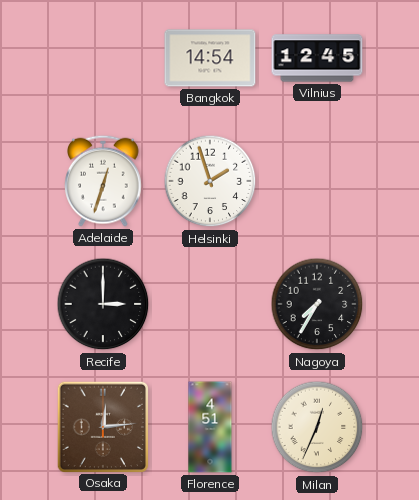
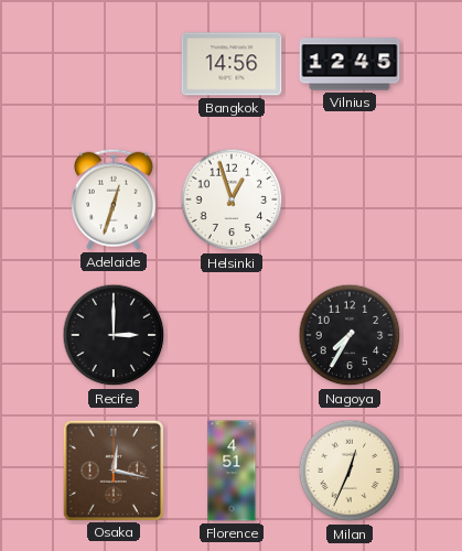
Bangkok: 14:54 -> 14:56 (232, 64)
Helsinki: 1:57 -> 12:57 (232, 199)
Osaka: 12:14 -> 12:17 (112, 469)
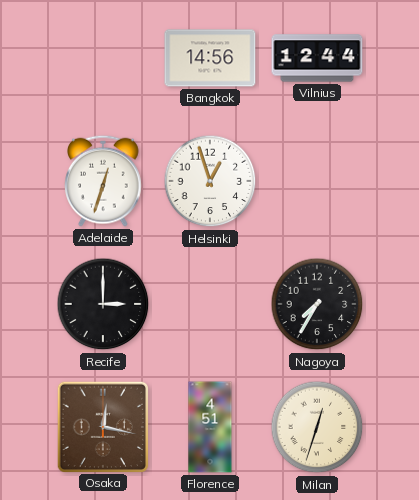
Vilnius: 12:45 -> 12:44 (317, 58)
Milan: 12:34 -> 12:33 (317, 427)
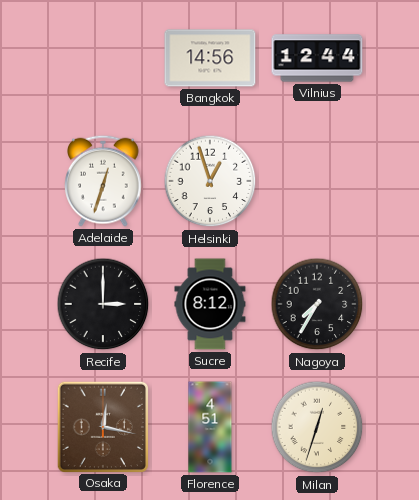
Sucre: none -> 8:12 (210, 304)
